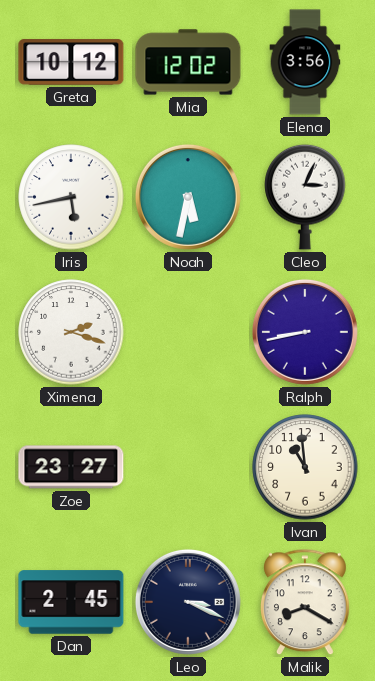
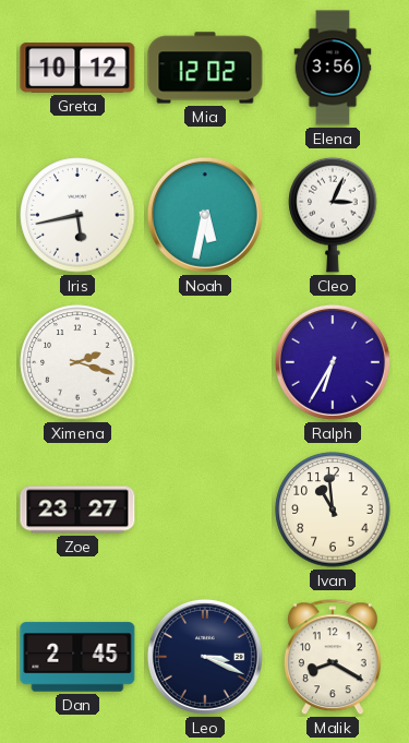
Ralph: 8:43 -> 6:35 (333, 362)
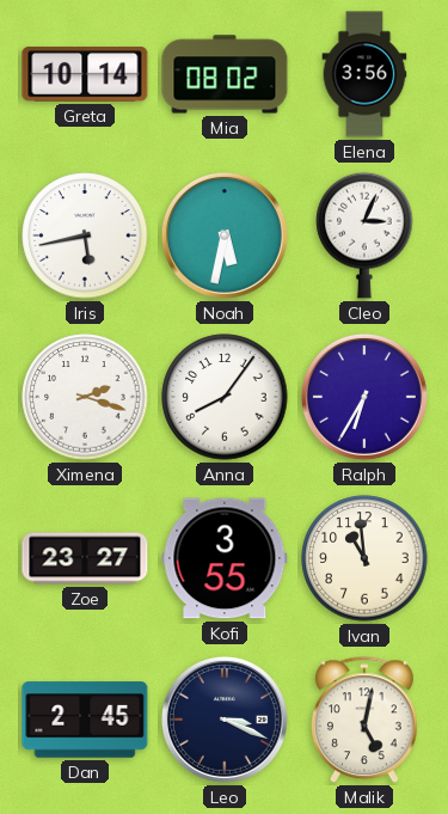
Greta: 10:12 -> 10:14 (85, 74)
Mia: 12:02 -> 08:02 (225, 74)
Anna: none -> 8:06 (225, 397)
Kofi: none -> 3:55 (225, 558)
Malik: 8:20 -> 5:02 (364, 721)
